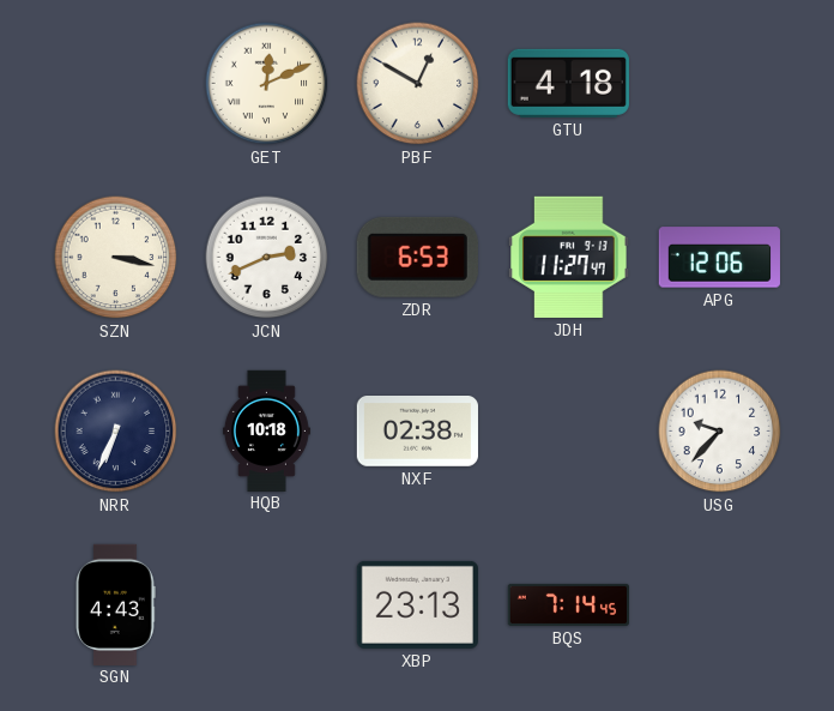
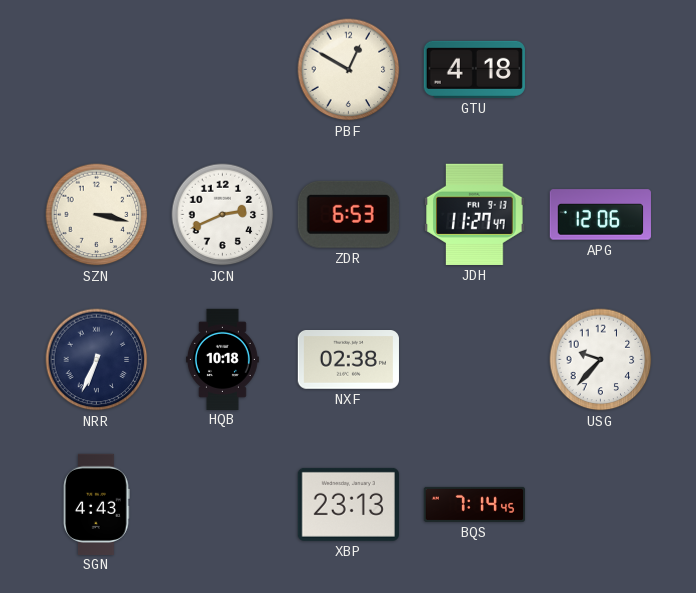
GET: 12:11 -> none (267, 84)
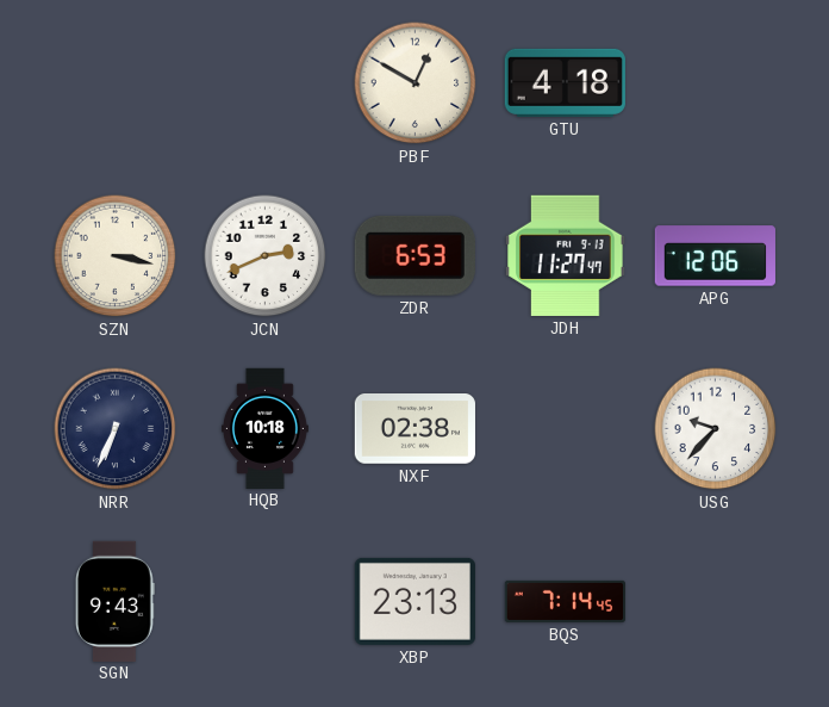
SGN: 4:43 -> 9:43 (116, 601)
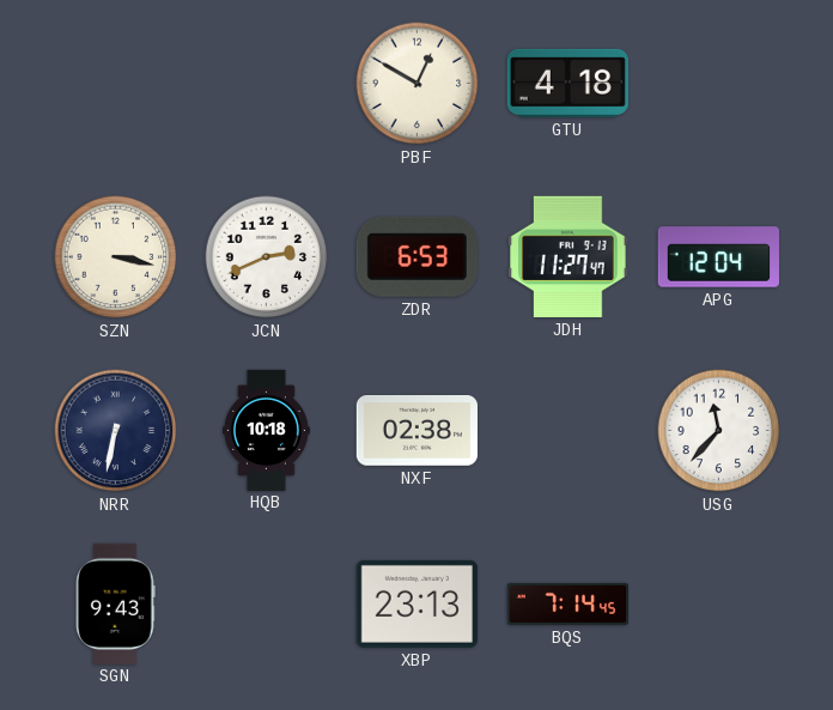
APG: 12:06 -> 12:04 (718, 257)
NRR: 6:34 -> 6:32 (116, 431)
USG: 9:37 -> 11:37 (719, 431)
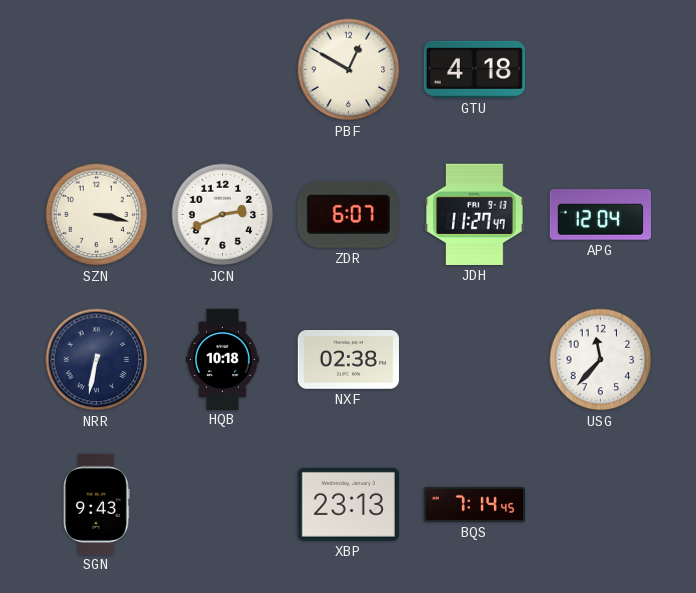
ZDR: 6:53 -> 6:07 (348, 214)
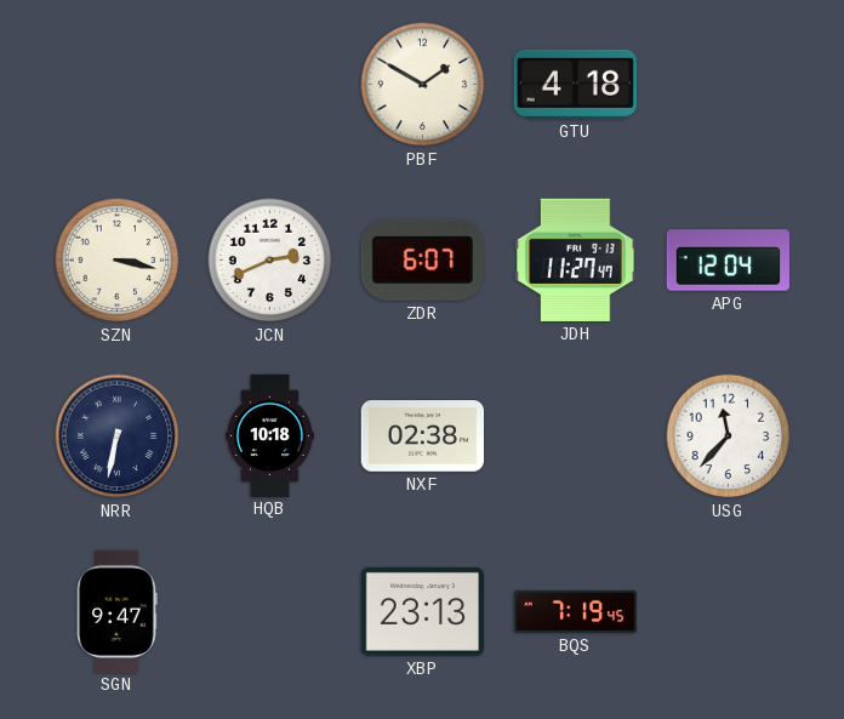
PBF: 12:50 -> 1:50 (423, 85)
SGN: 9:43 -> 9:47 (118, 611)
BQS: 7:14 -> 7:19 (575, 611)
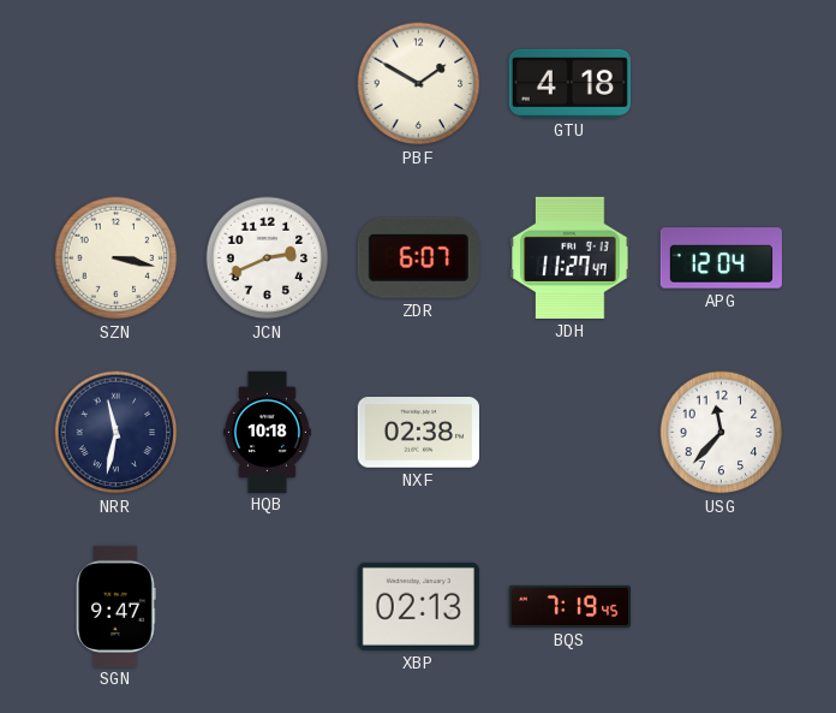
NRR: 6:32 -> 11:32 (117, 433)
XBP: 23:13 -> 02:13 (418, 606)
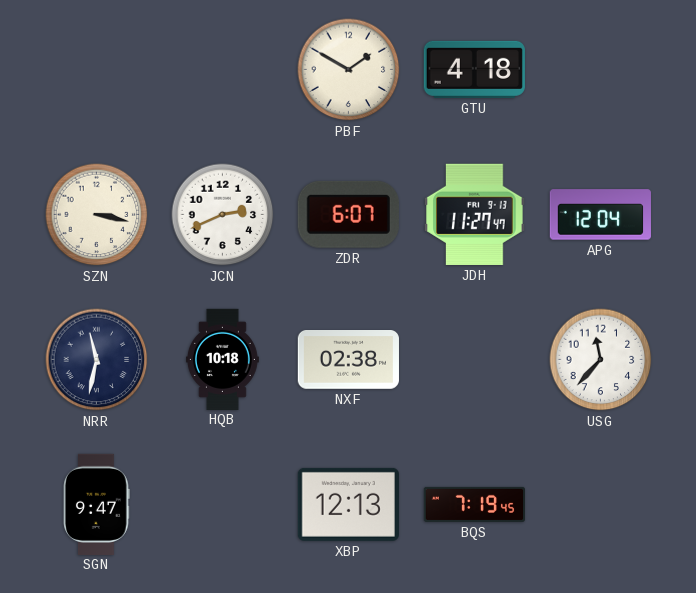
XBP: 02:13 -> 12:13 (348, 504)
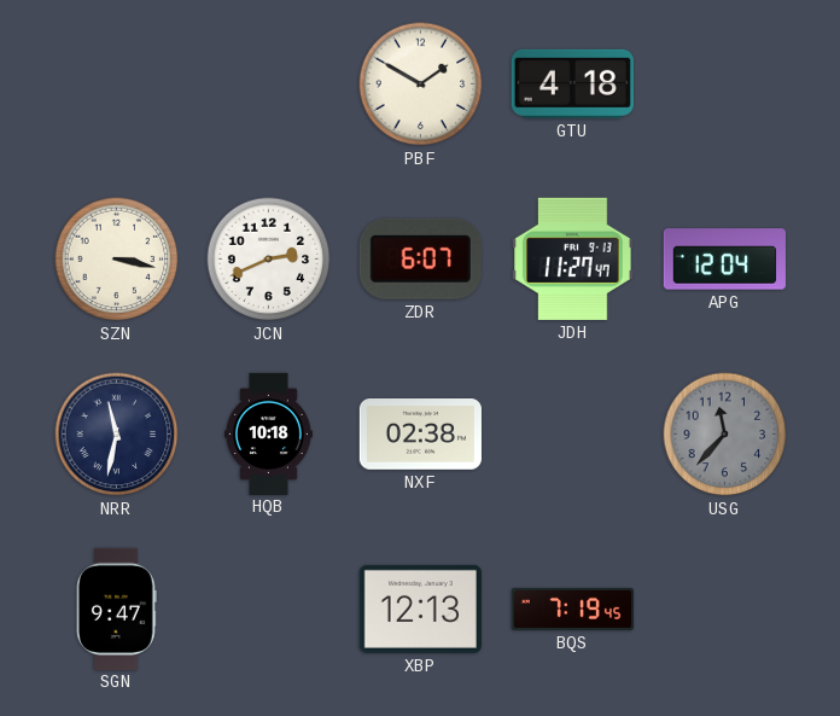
USG dial: white -> grey (725, 435)
